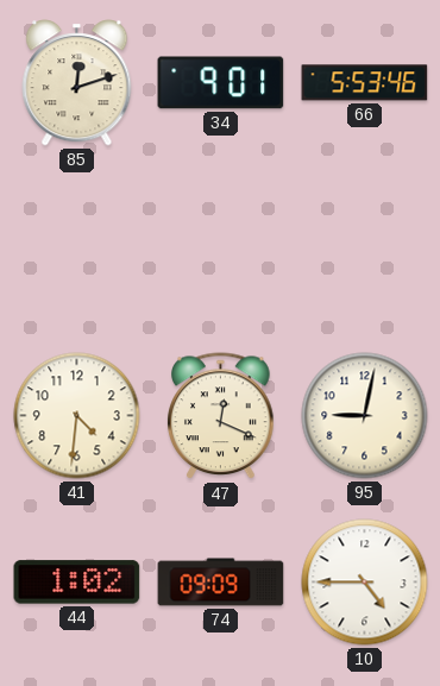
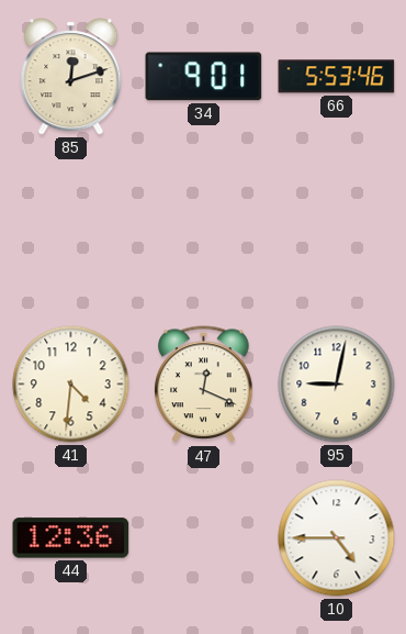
44: 1:02 -> 12:36 (71, 538)
74: 09:09 -> none (221, 583)
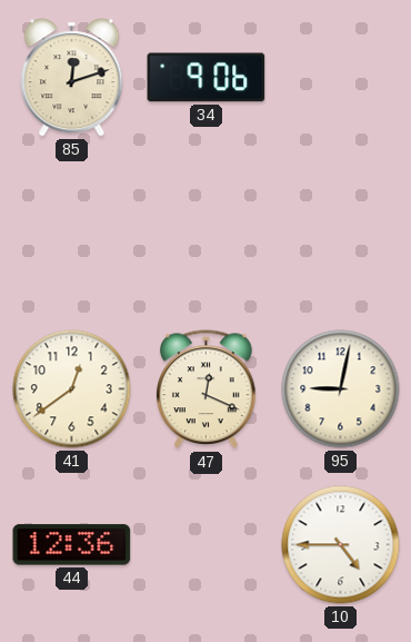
34: 9:01 -> 9:06 (207, 78)
66: 5:53 -> none (337, 77)
41: 4:31 -> 12:39 (72, 389)
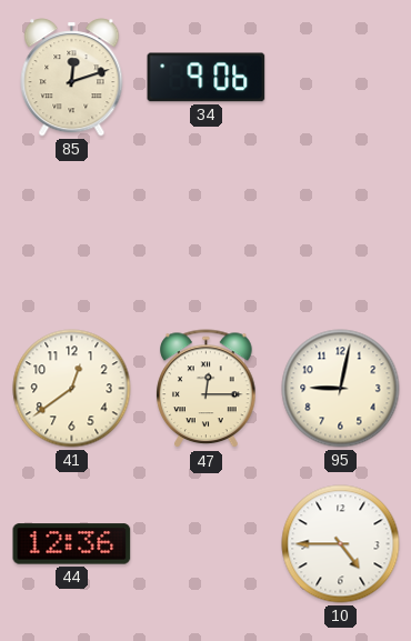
47: 12:19 -> 12:15 (207, 389)
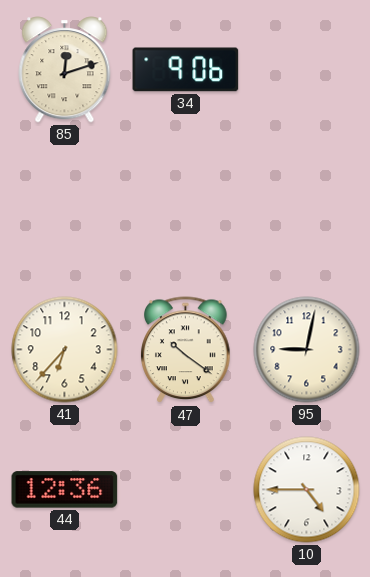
41: 12:39 -> 6:37 (65, 350)
47: 12:15 -> 10:21 (186, 350)
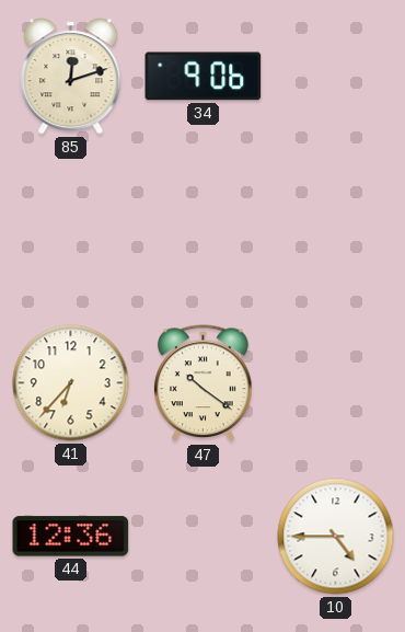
95: 9:02 -> none (307, 350)
